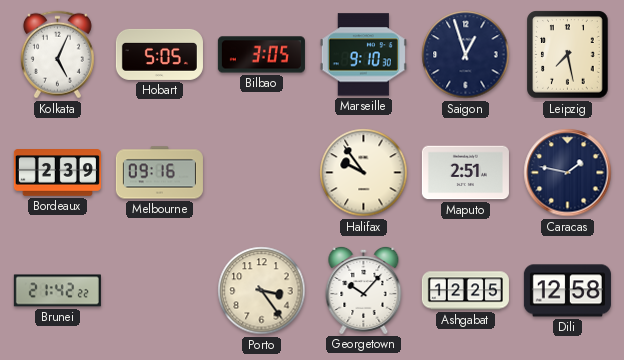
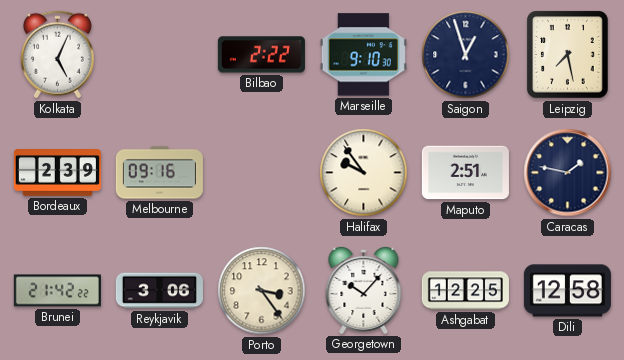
Hobart: 5:05 -> none (159, 54)
Bilbao: 3:05 -> 2:22 (261, 55)
Reykjavik: none -> 3:06 (159, 291)
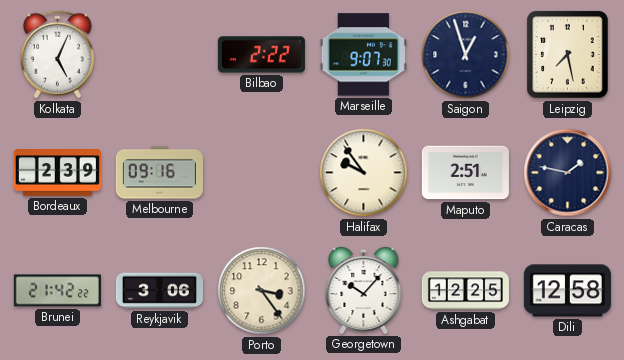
Marseille: 9:10 -> 9:07 (363, 55)
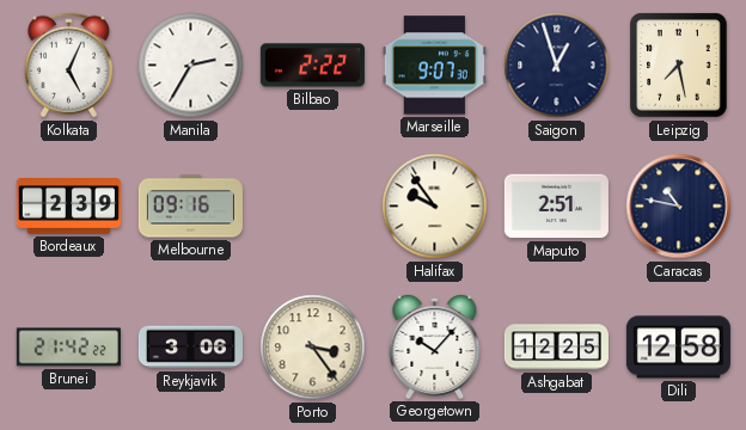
Manila: none -> 2:35 (191, 66)
Caracas: 1:47 -> 10:47 (679, 207)
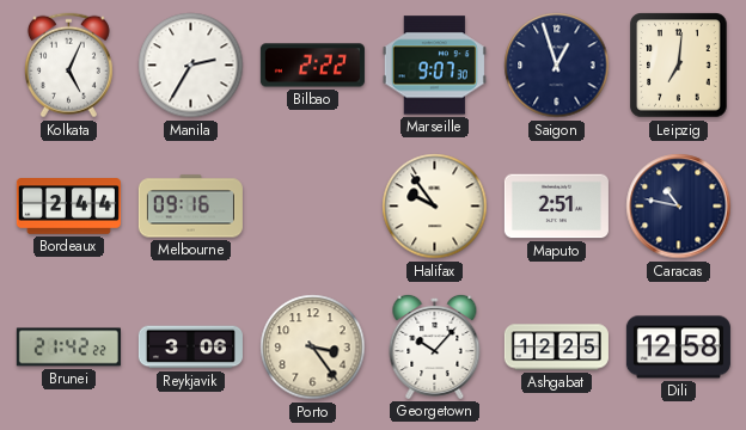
Leipzig: 7:28 -> 7:01 (679, 66)
Bordeaux: 2:39 -> 2:44 (68, 207)
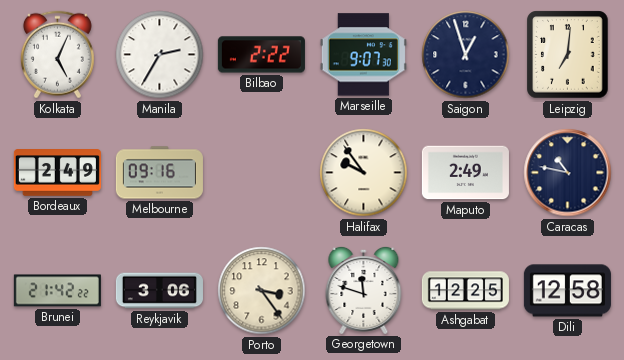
Bordeaux: 2:44 -> 2:49 (57, 173)
Maputo: 2:51 -> 2:49 (465, 173)
Georgetown: 10:07 -> 11:48 (364, 290)
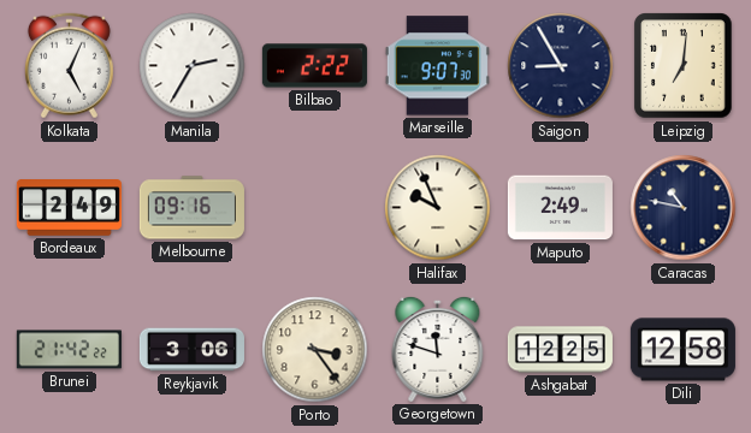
Saigon: 12:57 -> 8:55 (561, 66)
Halifax: 9:54 -> 9:56 (438, 208)
